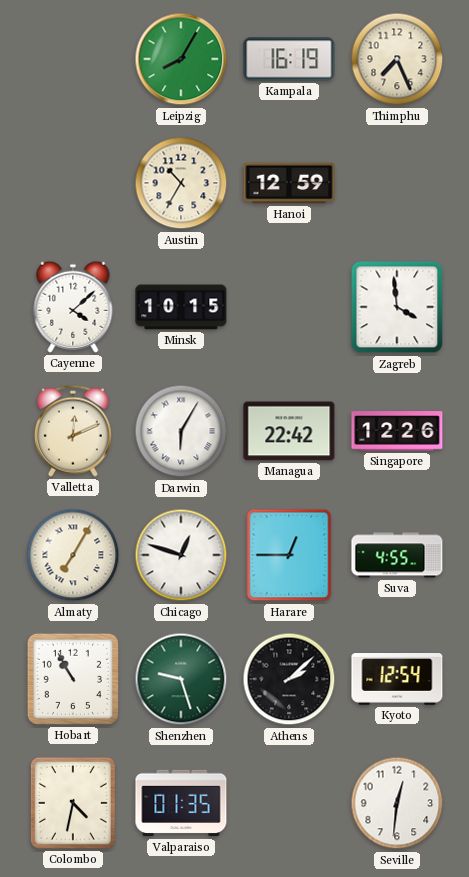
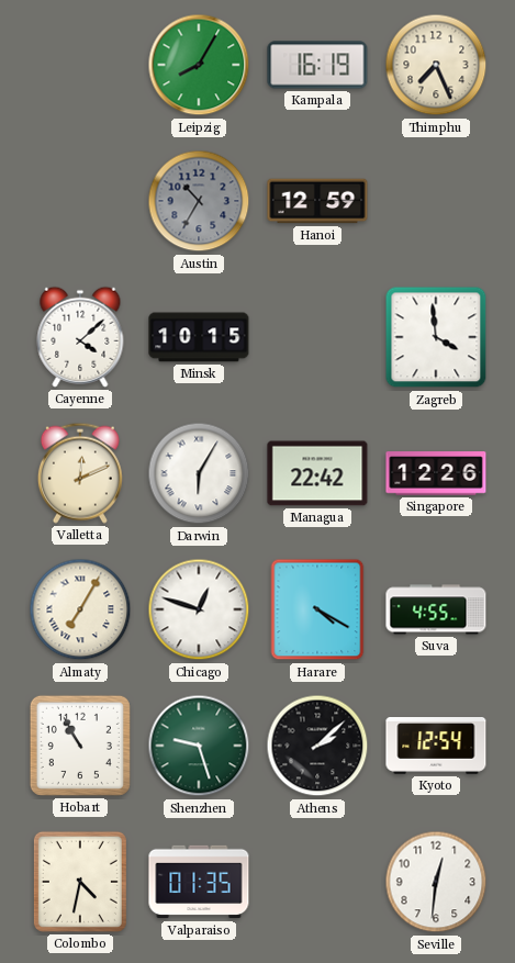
Austin dial: cream -> grey (199, 201)
Harare: 12:45 -> 4:20 (317, 609)
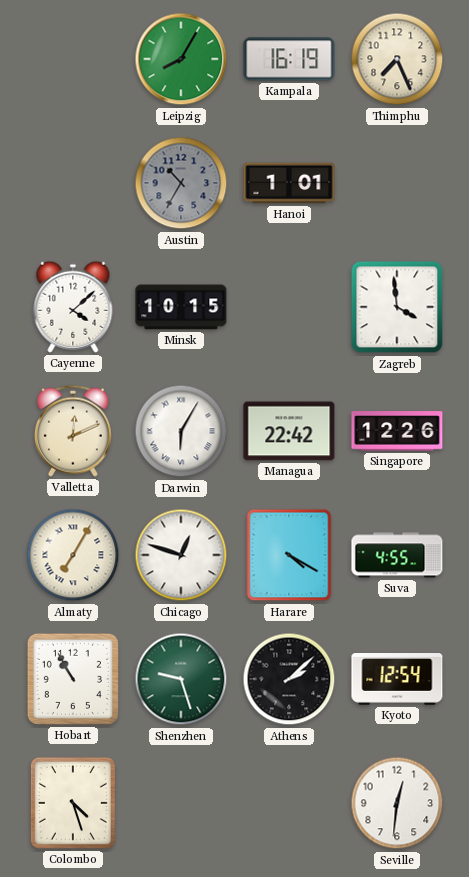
Hanoi: 12:59 -> 1:01 (289, 183)
Colombo: 4:32 -> 4:27 (73, 803)
Valparaiso: 01:35 -> none (199, 882)
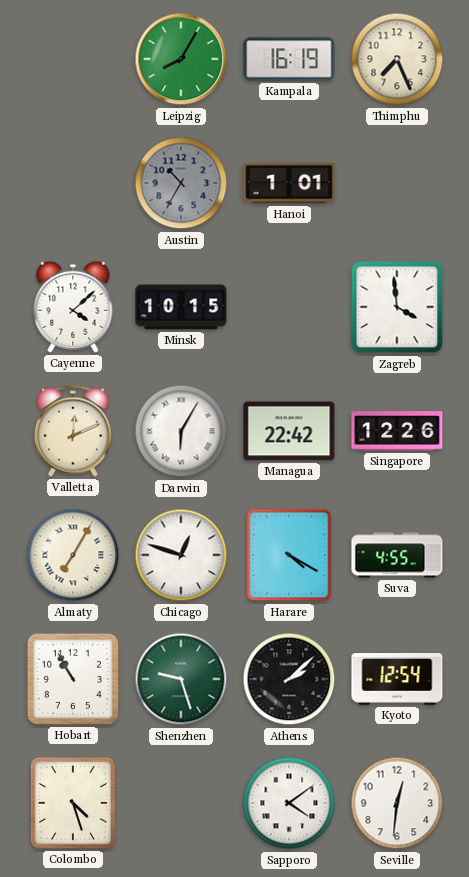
Sapporo: none -> 4:09 (289, 803)
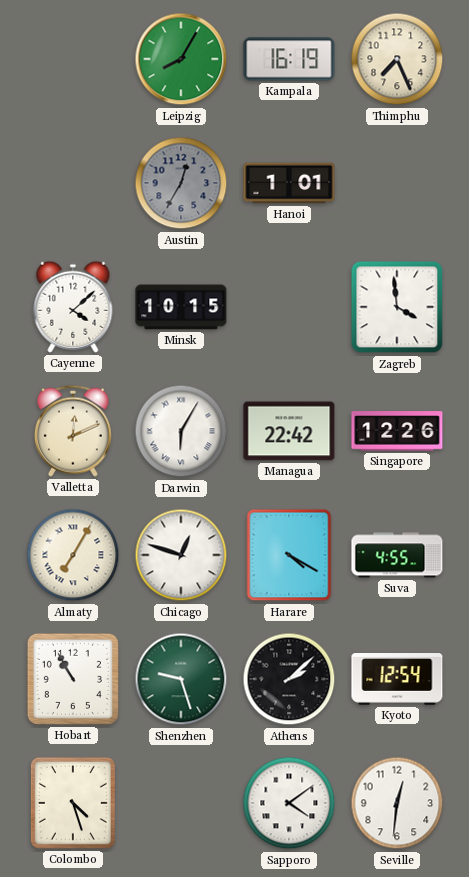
Austin: 10:35 -> 12:35 (181, 183)
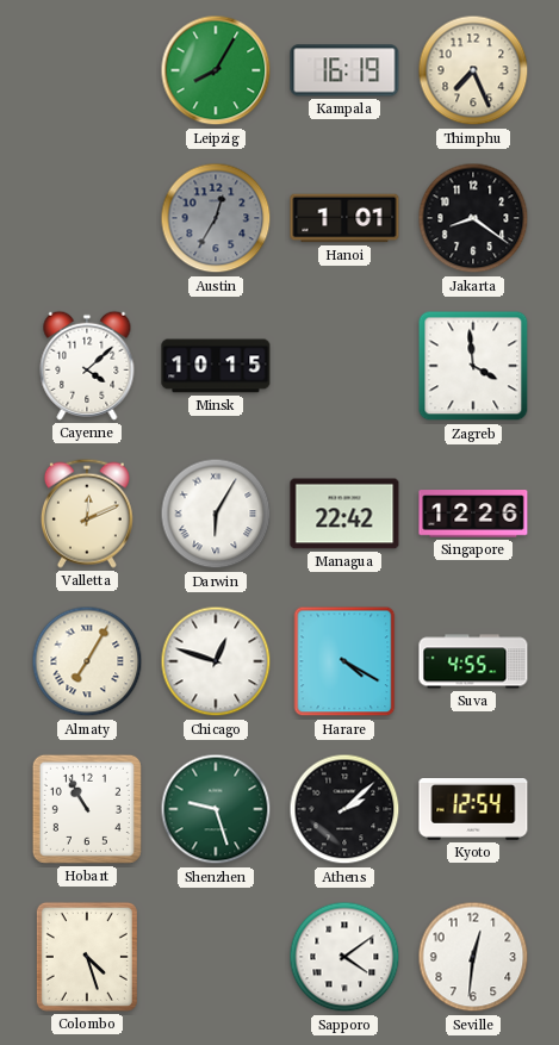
Jakarta: none -> 8:21 (473, 218)
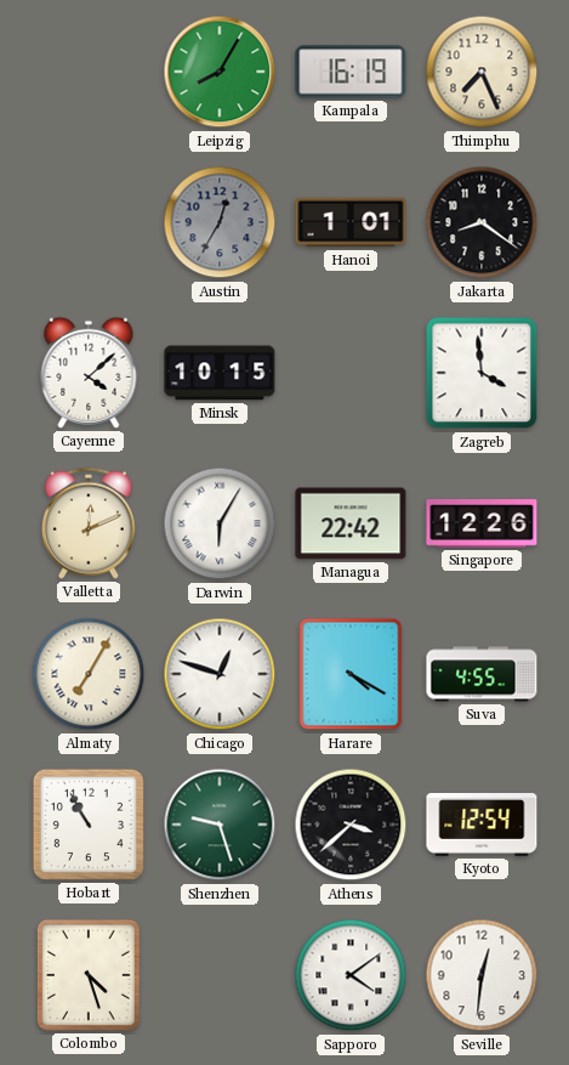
Athens: 2:08 -> 3:38 (351, 825)
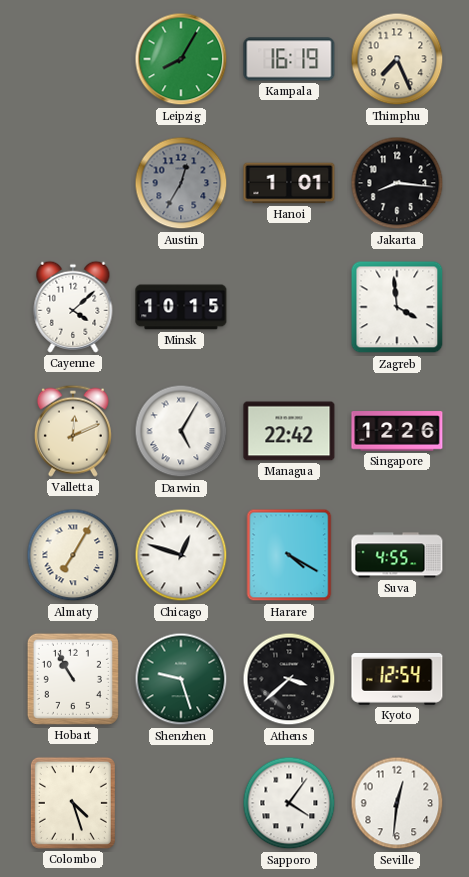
Jakarta: 8:21 -> 8:16 (397, 183)
Darwin: 6:05 -> 5:05 (181, 431)
Sapporo: 4:09 -> 4:06 (289, 803)
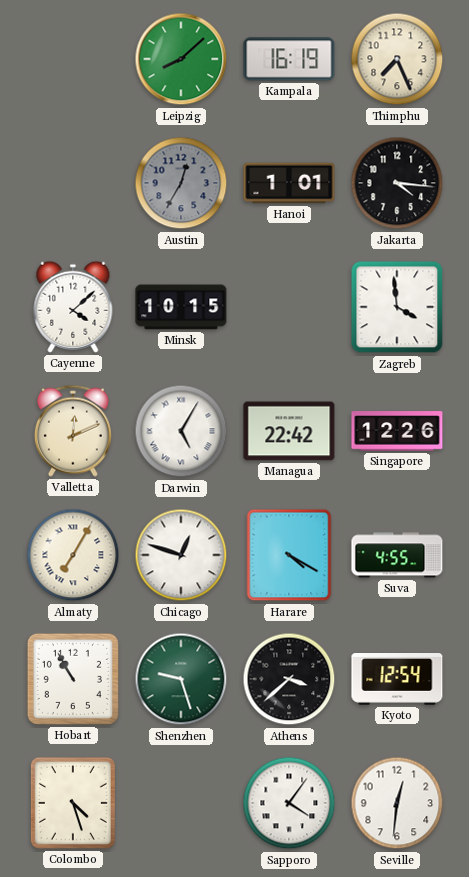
Leipzig: 8:05 -> 8:08 (181, 59)
Jakarta: 8:16 -> 4:16 (397, 183)
